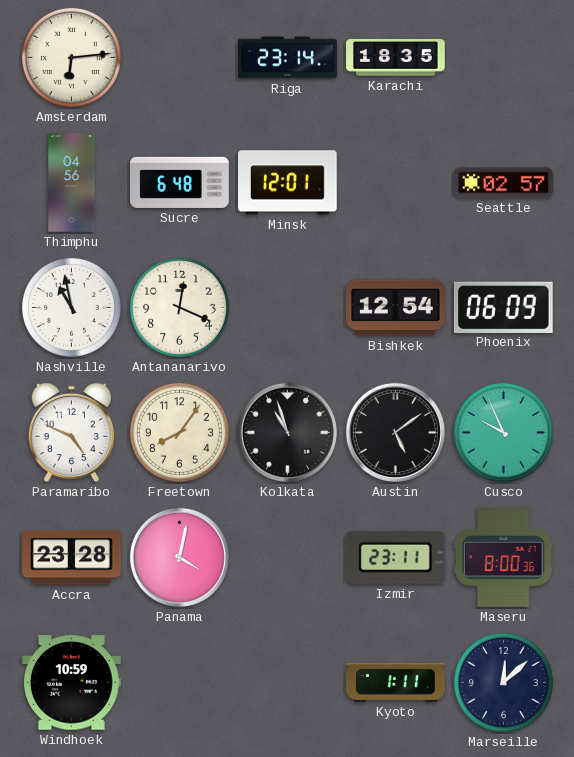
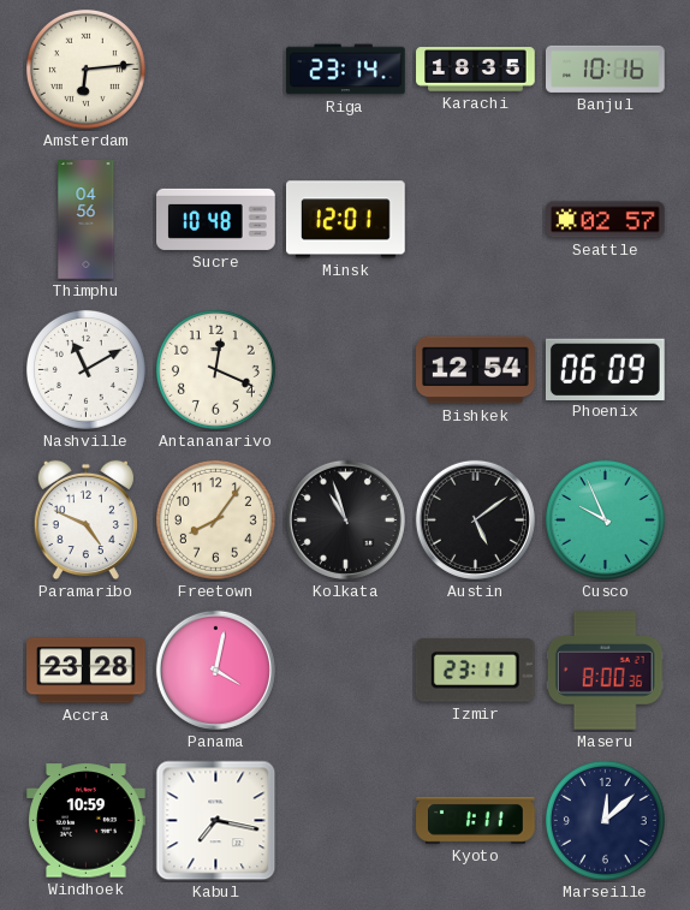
Banjul: none -> 10:16 (606, 69)
Sucre: 6:48 -> 10:48 (216, 219)
Nashville: 10:58 -> 11:10 (85, 369)
Kabul: none -> 7:17 (216, 821)
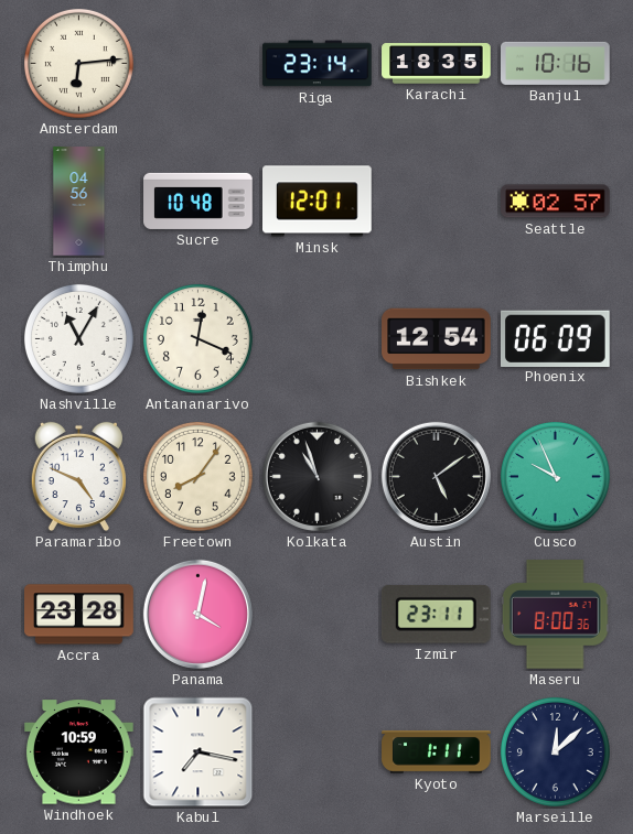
Nashville: 11:10 -> 11:05 (78, 338)
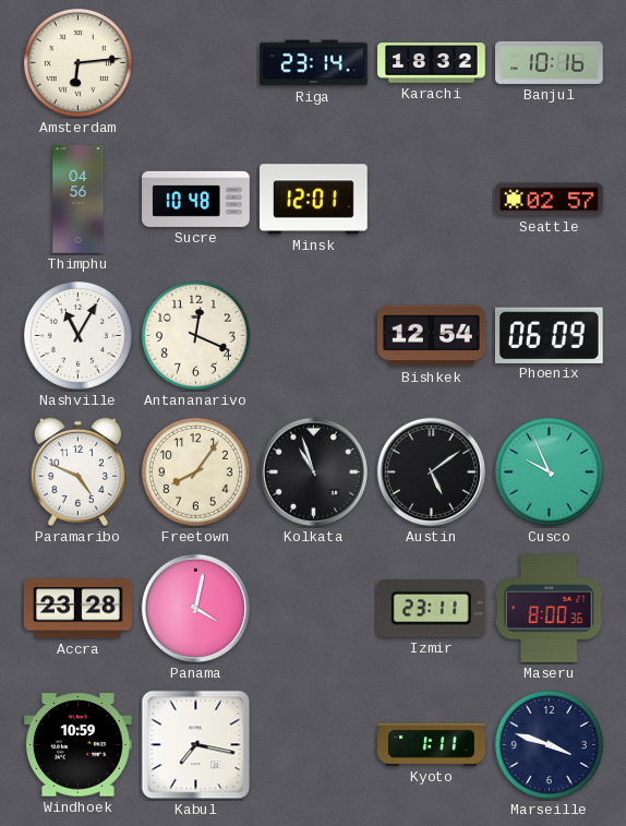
Karachi: 18:35 -> 18:32 (432, 63)
Marseille: 12:08 -> 3:48 (549, 744)
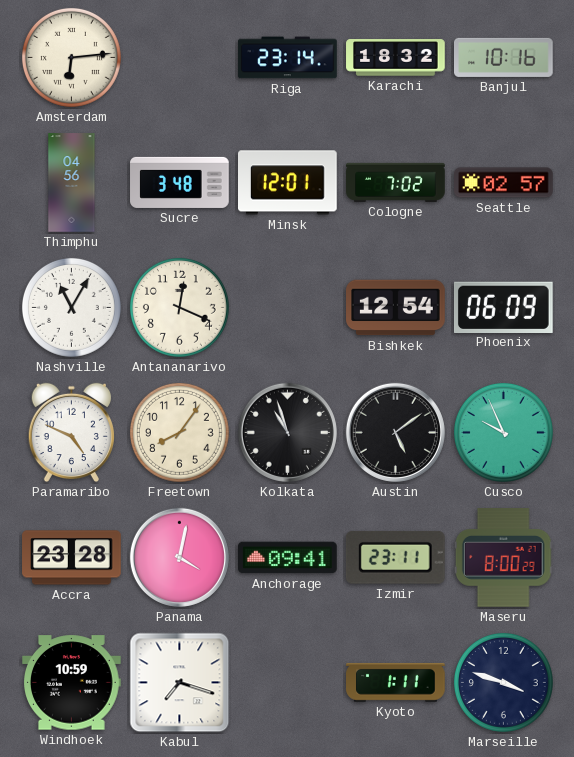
Sucre: 10:48 -> 3:48 (180, 182)
Cologne: none -> 7:02 (396, 182)
Anchorage: none -> 09:41 (288, 558)
Maseru: 8:00:36 -> 8:00:29 (503, 558)
Kabul: 7:17 -> 7:18 (180, 683)
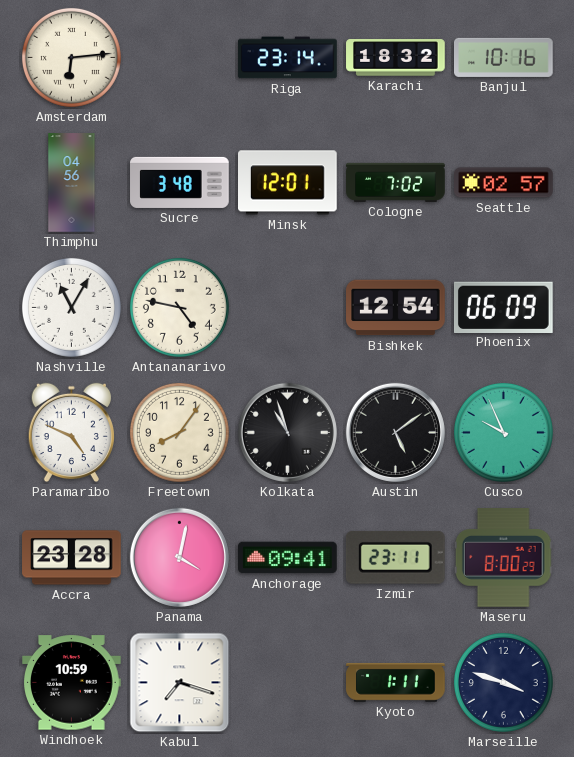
Antananarivo: 12:19 -> 4:47 (179, 307)
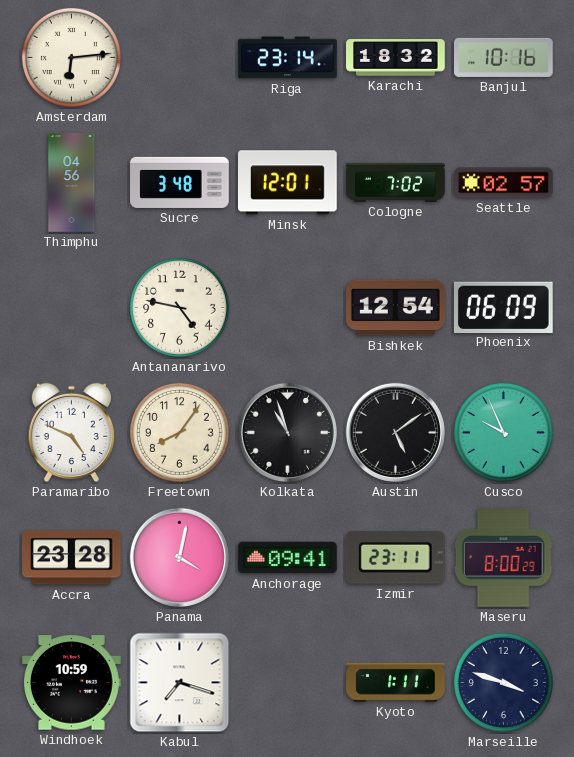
Nashville: 11:05 -> none (71, 307)
